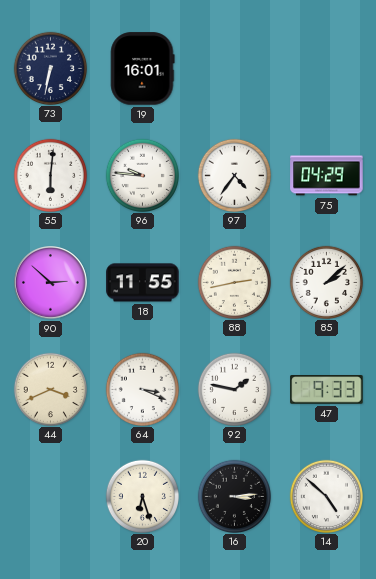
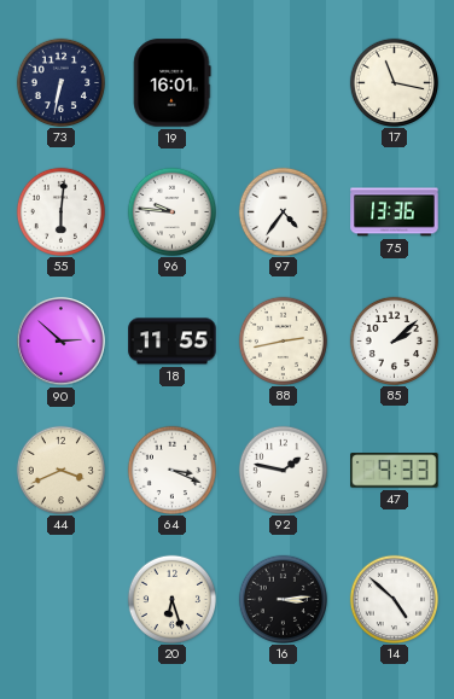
17: none -> 11:17 (394, 82)
75: 04:29 -> 13:36 (395, 212)
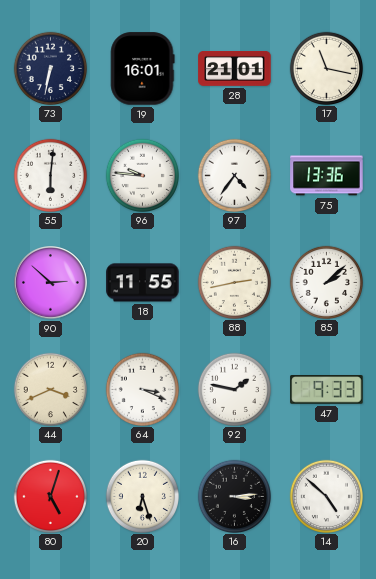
28: none -> 21:01 (235, 69)
80: none -> 5:03 (50, 496)
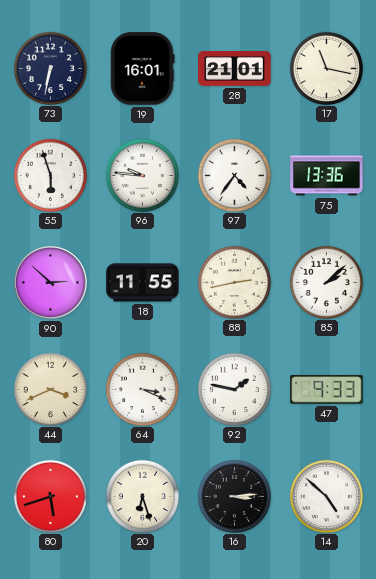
55: 6:01 -> 5:57 (50, 175)
80: 5:03 -> 5:42 (50, 496)
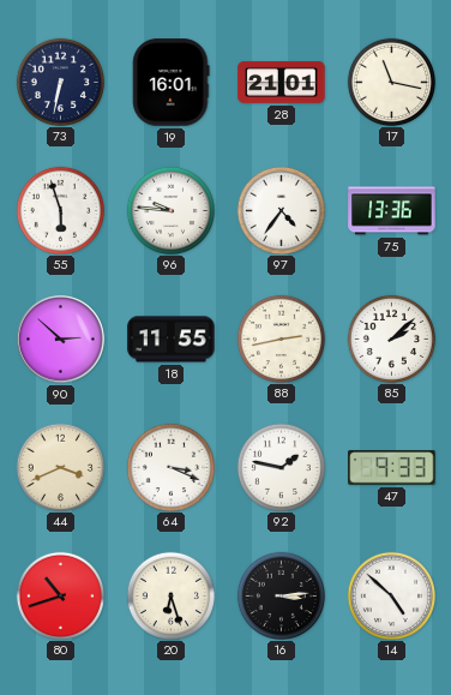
80: 5:42 -> 10:42 (60, 595)
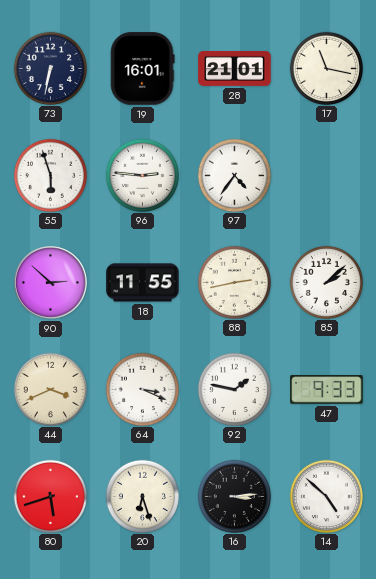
96: 9:46 -> 2:46 (142, 175)
75: 13:36 -> none (392, 211)
80: 10:42 -> 5:42 (50, 496)
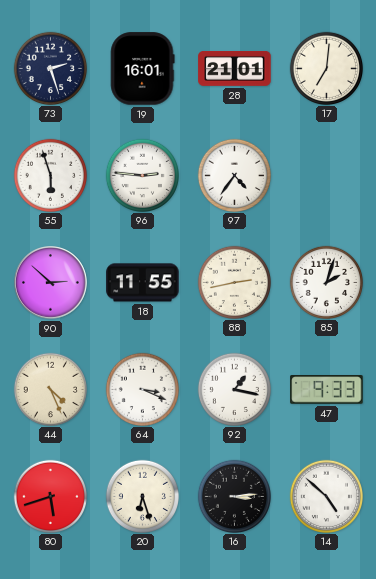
73: 6:32 -> 2:27 (50, 68)
17: 11:17 -> 7:01 (326, 68)
85: 2:08 -> 2:03 (326, 282)
44: 3:41 -> 4:26 (50, 389)
92: 1:47 -> 1:17 (234, 389)
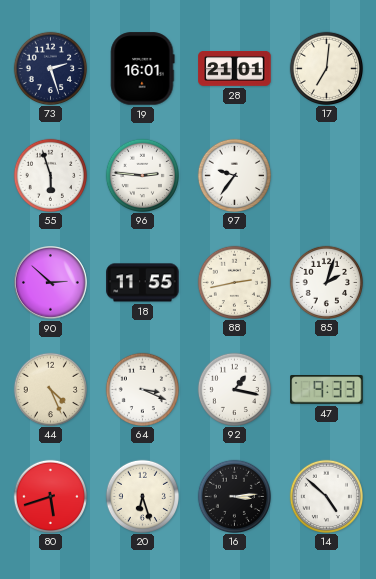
97: 4:36 -> 9:36 (234, 175)
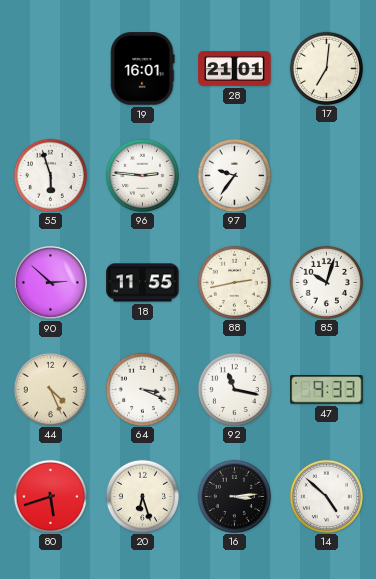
73: 2:27 -> none (50, 68)
85: 2:03 -> 10:03 (326, 282)
92: 1:17 -> 11:17 (234, 389)
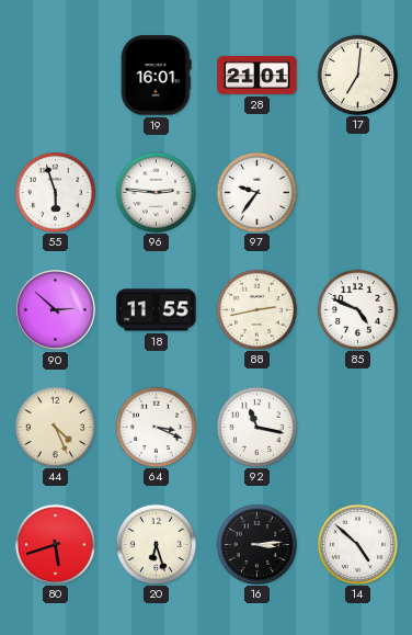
85: 10:03 -> 4:49 (357, 309)
47: 9:33 -> none (327, 390)
